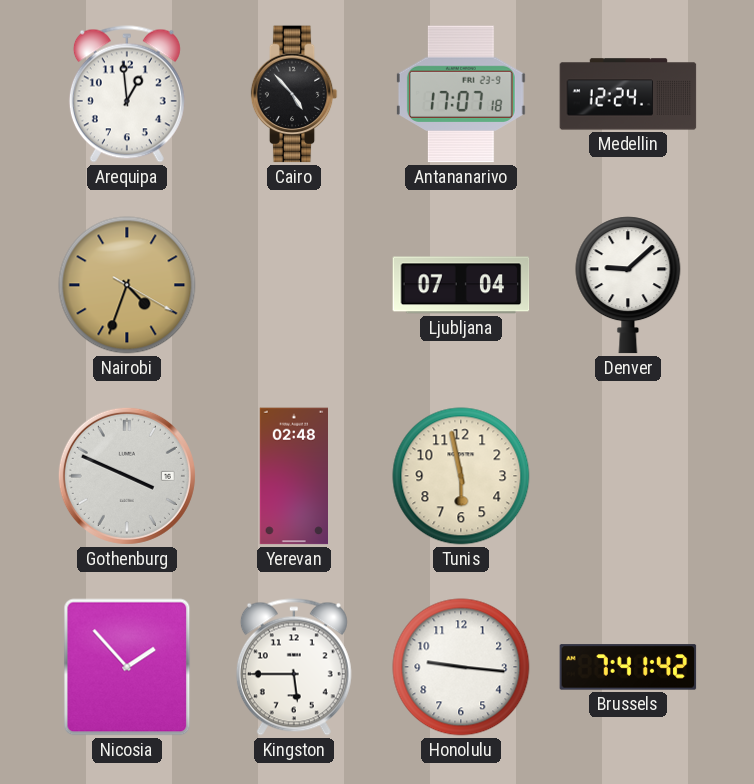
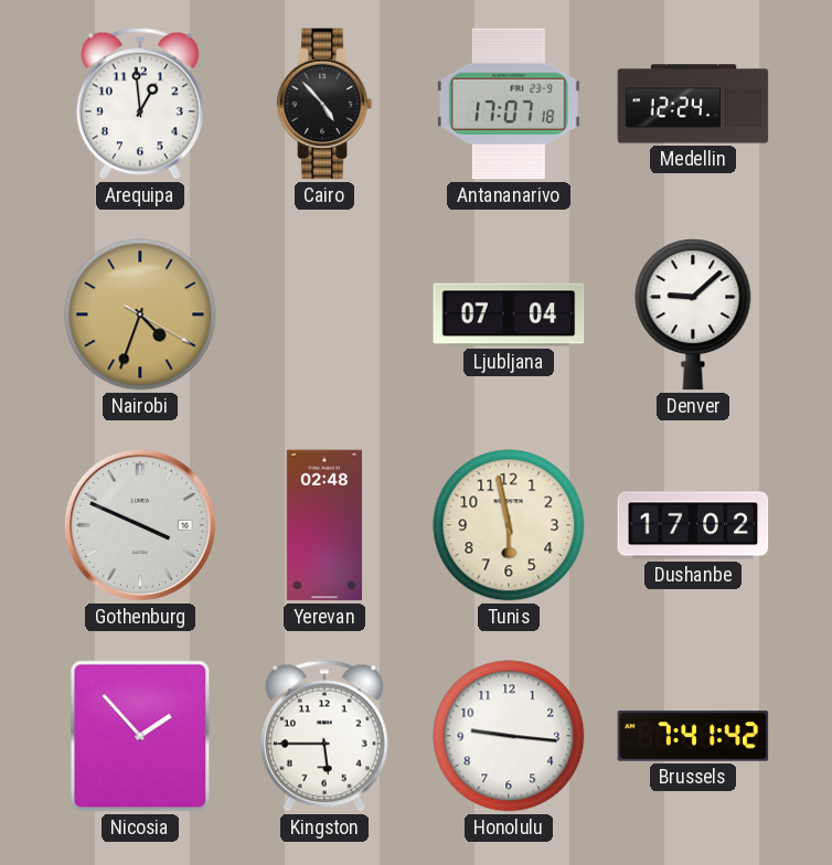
Dushanbe: none -> 17:02 (693, 525)
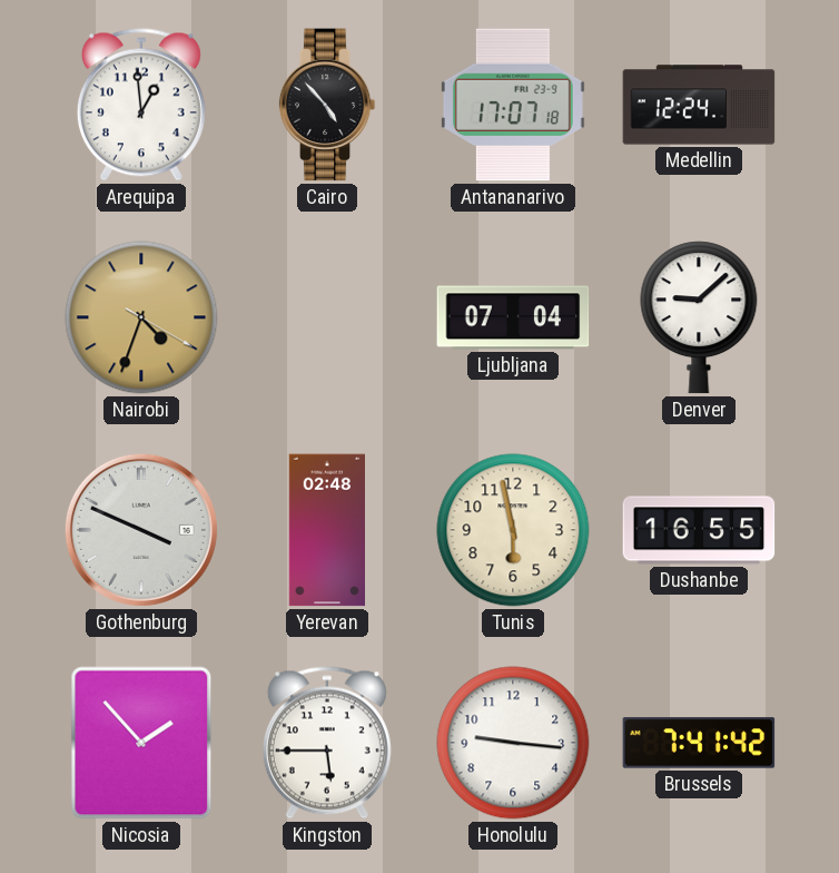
Dushanbe: 17:02 -> 16:55 (699, 530)
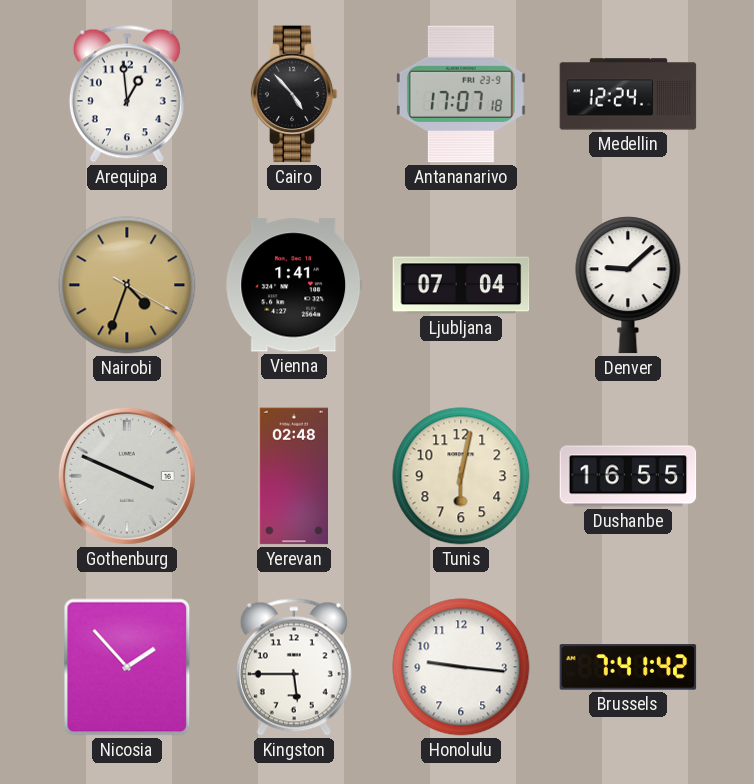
Vienna: none -> 1:41 (294, 285)
Tunis: 5:58 -> 6:02 (461, 476)
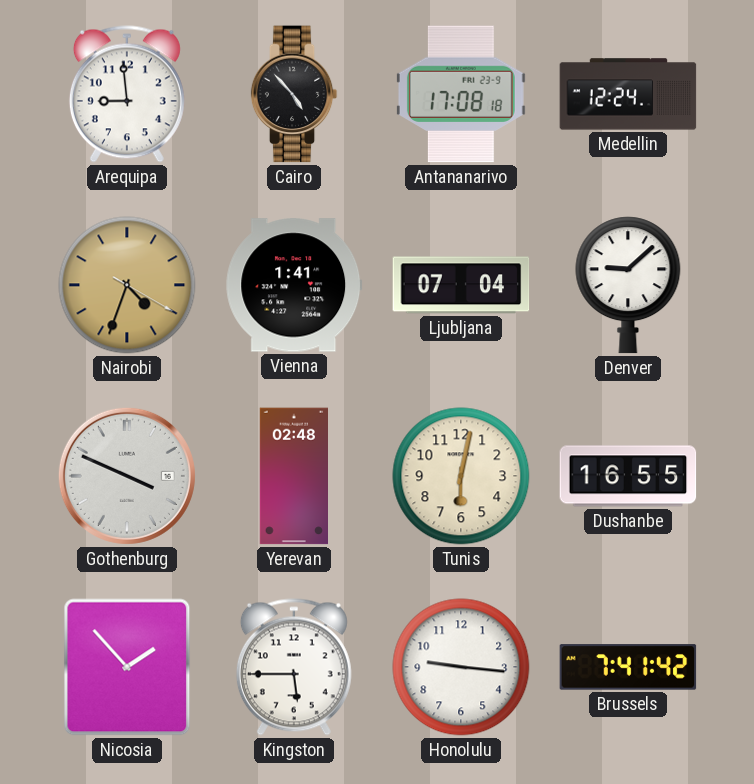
Arequipa: 12:59 -> 8:59 (127, 94)
Antananarivo: 17:07 -> 17:08 (461, 94)
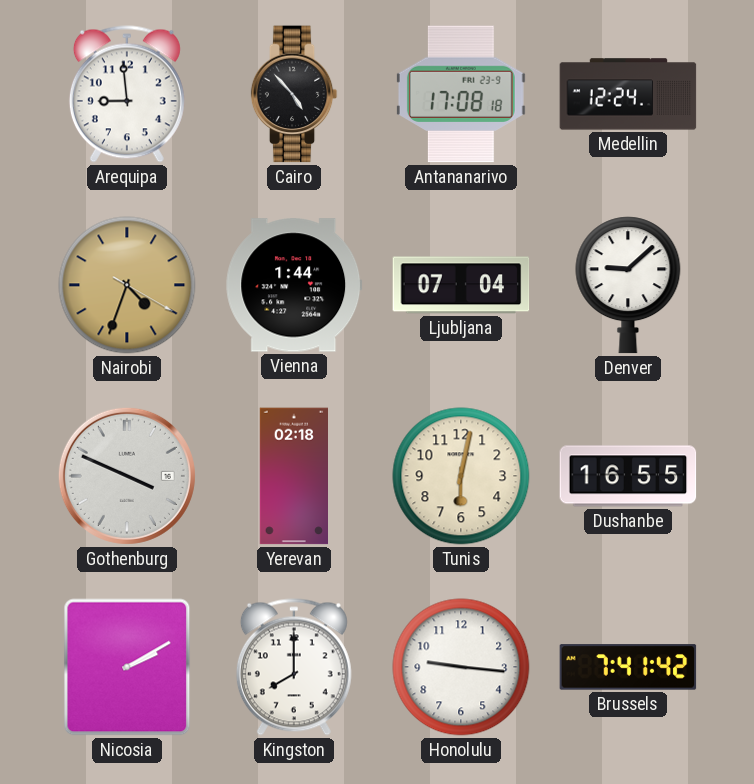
Vienna: 1:41 -> 1:44 (294, 285)
Yerevan: 02:48 -> 02:18 (293, 476)
Nicosia: 1:53 -> 2:10 (127, 667)
Kingston: 5:45 -> 8:00 (294, 667)
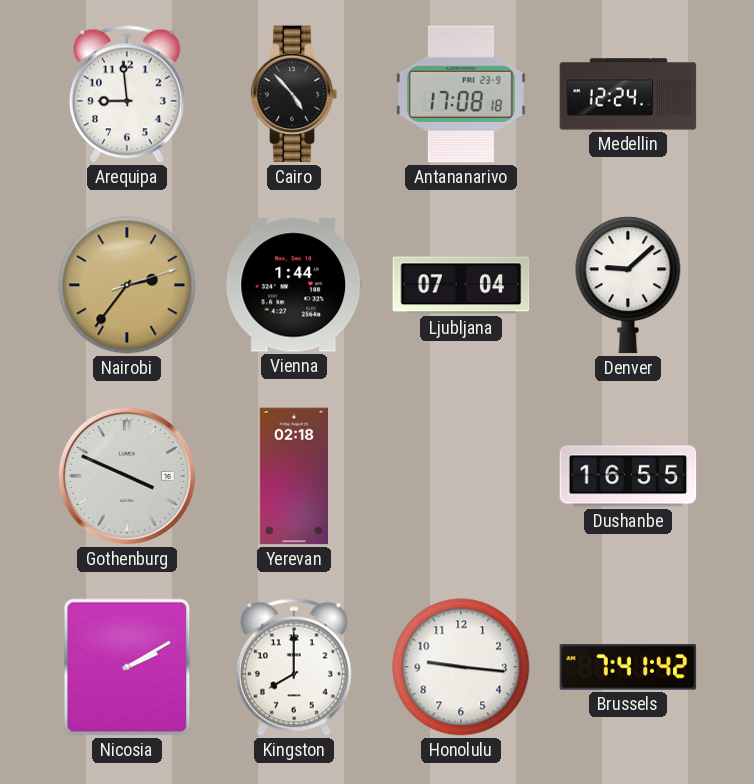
Nairobi: 4:33 -> 2:36 (127, 285)
Tunis: 6:02 -> none (461, 476)
